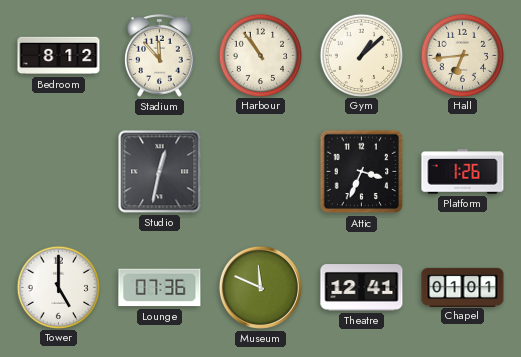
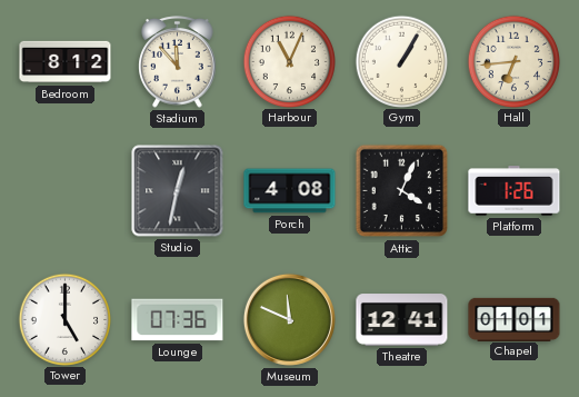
Harbour: 10:54 -> 11:04 (289, 61)
Gym: 1:08 -> 1:05 (401, 61)
Porch: none -> 4:08 (290, 191)
Attic: 3:34 -> 4:04 (402, 191)
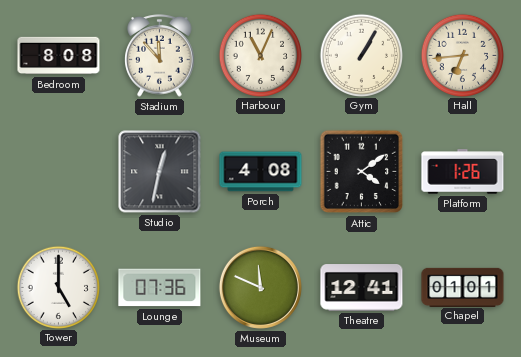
Bedroom: 8:12 -> 8:08 (59, 56)
Attic: 4:04 -> 4:09 (362, 172)
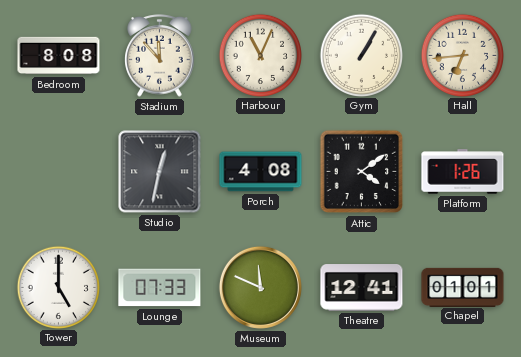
Lounge: 07:36 -> 07:33 (160, 288)
